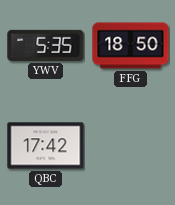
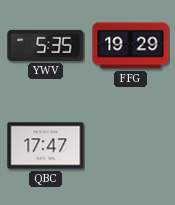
FFG: 18:50 -> 19:29 (131, 46)
QBC: 17:42 -> 17:47 (46, 146)
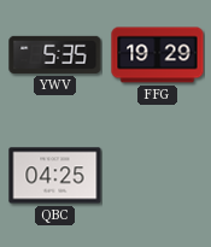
QBC: 17:47 -> 04:25 (55, 176)
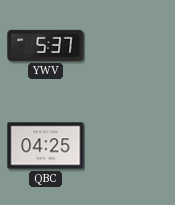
YWV: 5:35 -> 5:37 (46, 45)
FFG: 19:29 -> none (158, 55)
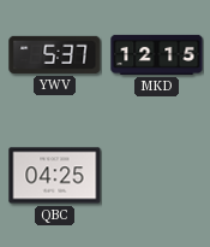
MKD: none -> 12:15 (157, 54)
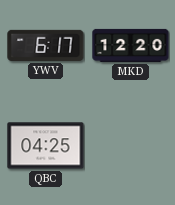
YWV: 5:37 -> 6:17 (46, 45)
MKD: 12:15 -> 12:20 (131, 45)
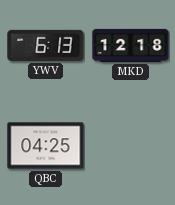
YWV: 6:17 -> 6:13 (46, 45)
MKD: 12:20 -> 12:18 (131, 45)
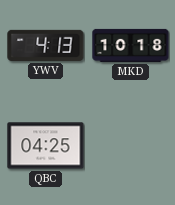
YWV: 6:13 -> 4:13 (46, 45)
MKD: 12:18 -> 10:18 (131, 45)
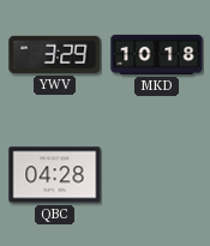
YWV: 4:13 -> 3:29 (55, 54)
QBC: 04:25 -> 04:28 (55, 175)
